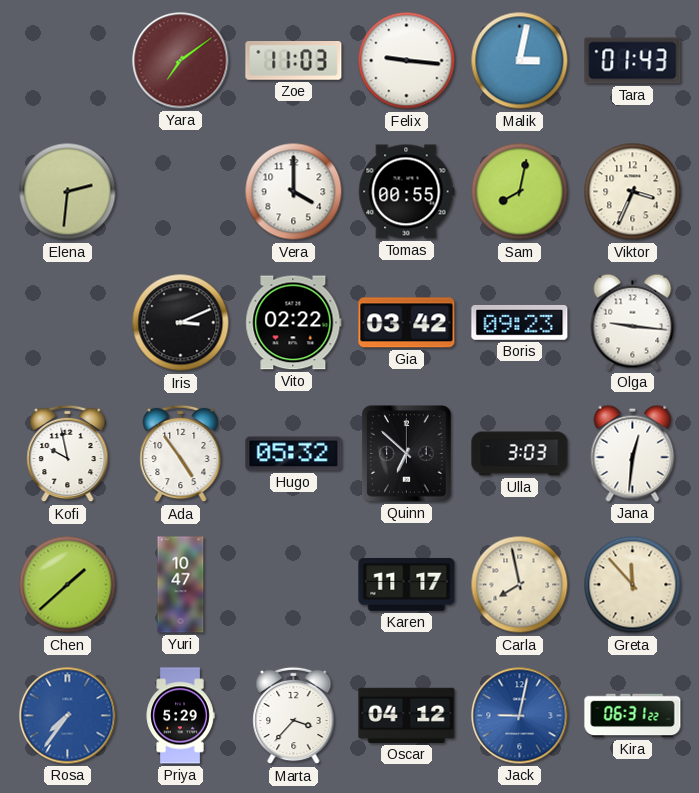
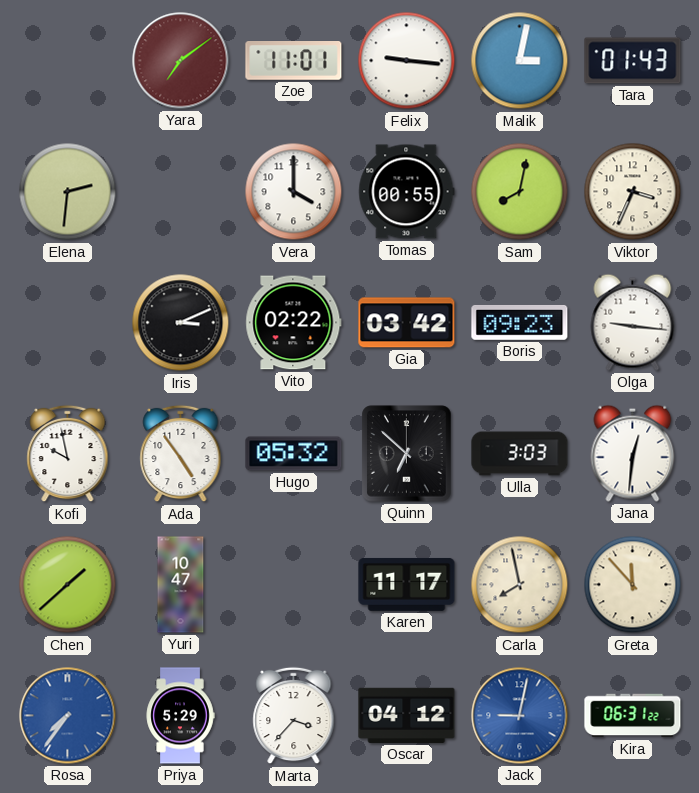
Zoe: 11:03 -> 11:01 (294, 61)
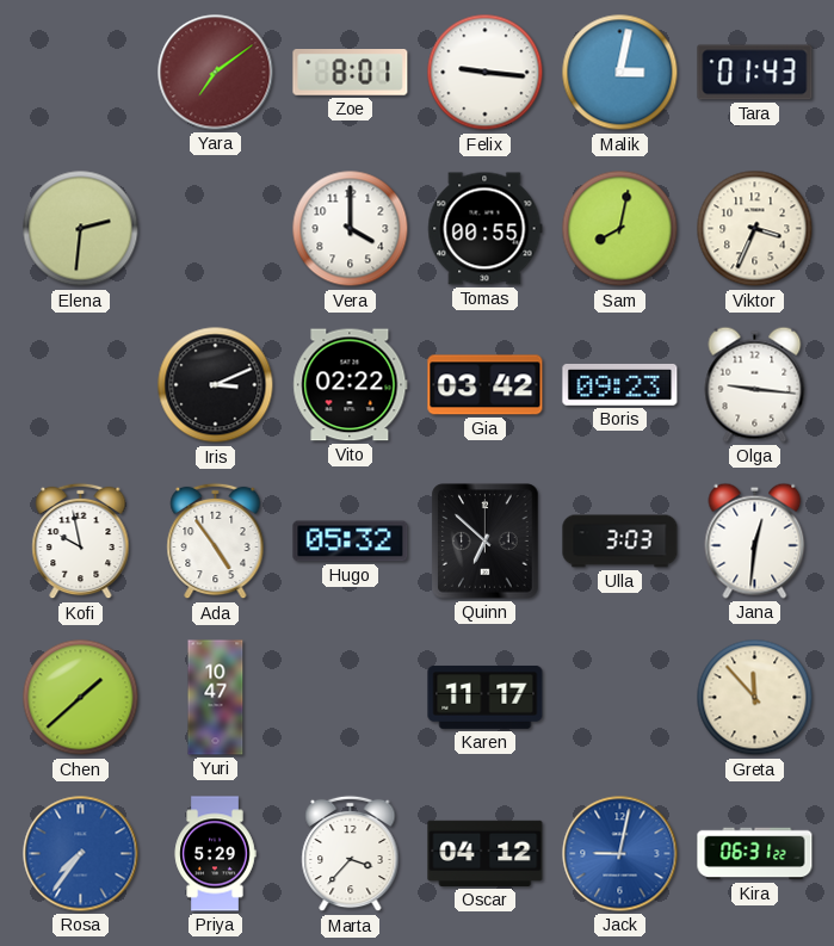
Zoe: 11:01 -> 8:01 (351, 73)
Carla: 7:58 -> none (520, 585)
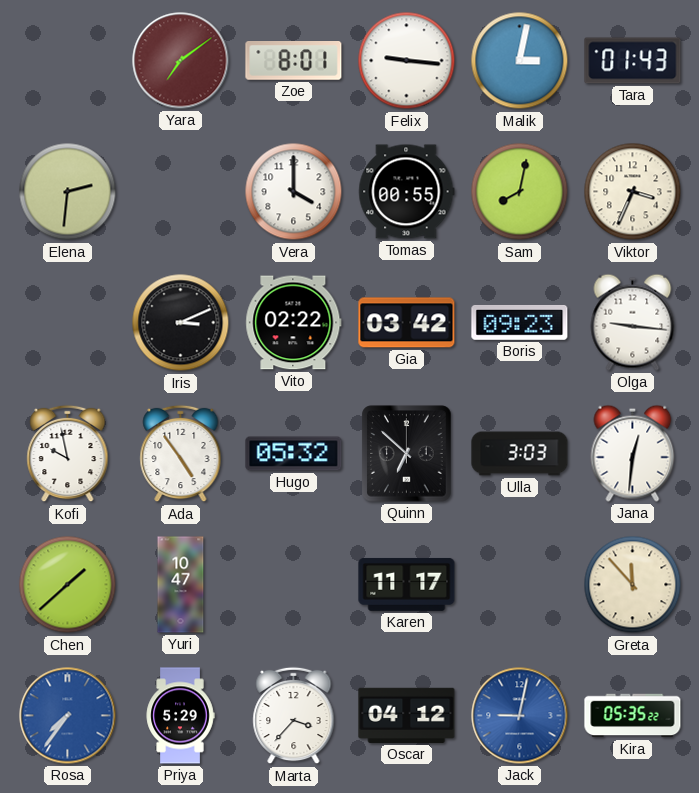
Kira: 06:31 -> 05:35 (633, 716)
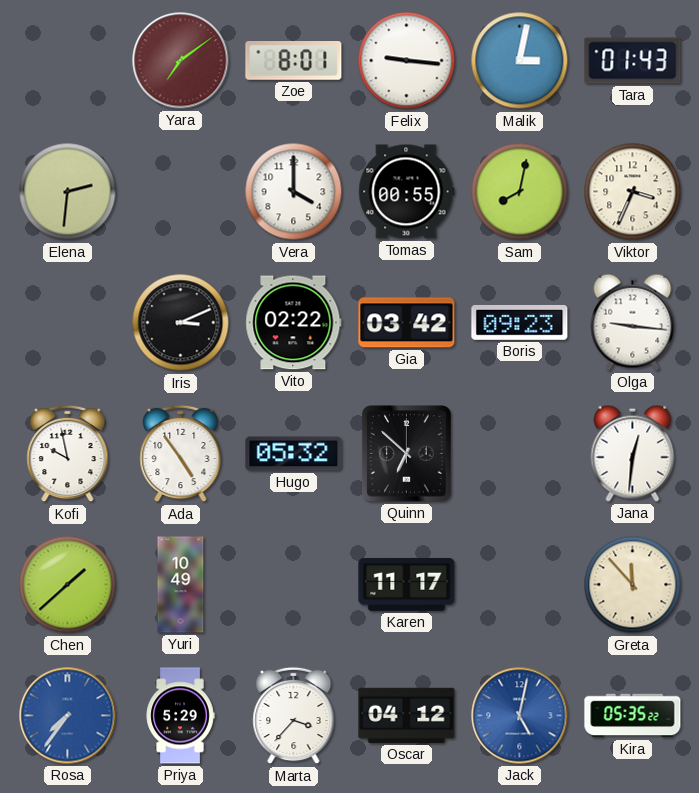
Ulla: 3:03 -> none (520, 454)
Yuri: 10:47 -> 10:49 (181, 585)
Jack: 9:02 -> 5:02 (520, 716)
